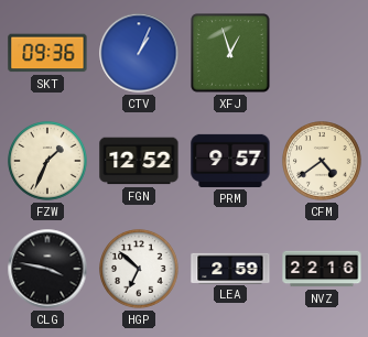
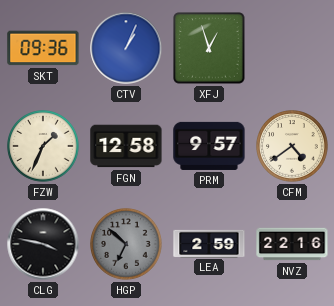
FGN: 12:52 -> 12:58 (126, 146)
HGP dial: white -> grey (126, 244)
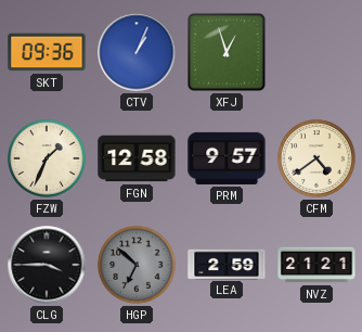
CLG: 3:47 -> 3:45 (47, 265)
NVZ: 22:16 -> 21:21 (316, 265)
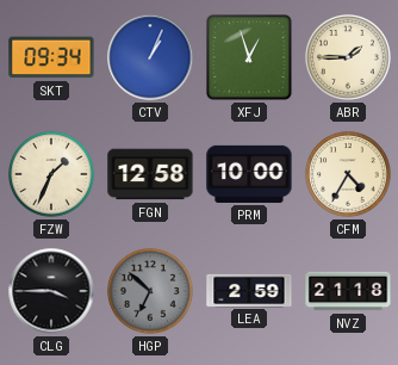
SKT: 09:36 -> 09:34 (51, 57)
ABR: none -> 1:45 (348, 57)
PRM: 9:57 -> 10:00 (249, 174)
CFM: 4:39 -> 4:35 (348, 174)
NVZ: 21:21 -> 21:18 (348, 291)
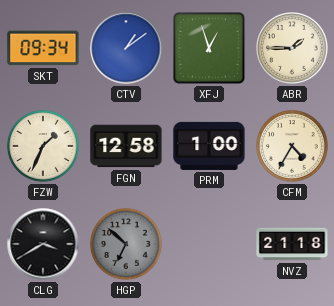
CTV: 1:04 -> 1:09 (126, 48)
PRM: 10:00 -> 1:00 (209, 146)
CLG: 3:45 -> 3:40 (43, 244)
LEA: 2:59 -> none (249, 290)
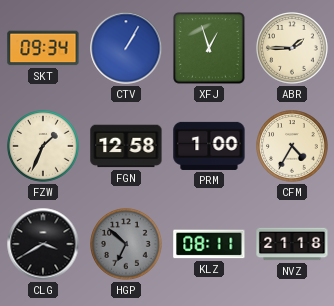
CTV: 1:09 -> 1:05 (126, 48)
KLZ: none -> 08:11 (209, 244)
